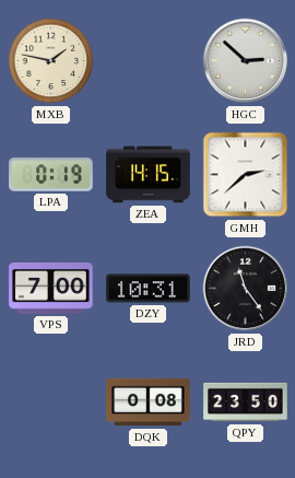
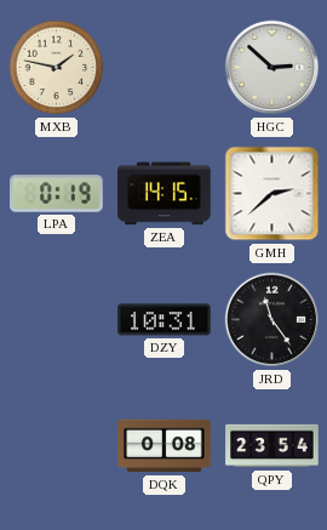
VPS: 7:00 -> none (51, 288)
QPY: 23:50 -> 23:54 (272, 446)
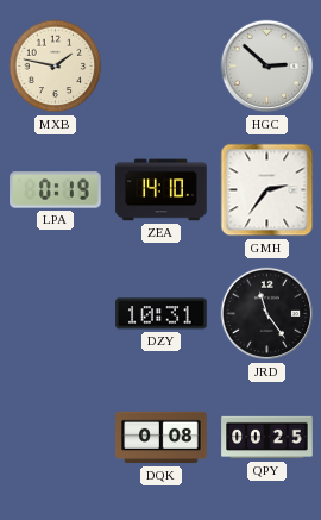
ZEA: 14:15 -> 14:10 (162, 190)
GMH: 2:38 -> 2:36 (267, 190)
QPY: 23:54 -> 00:25 (267, 438)
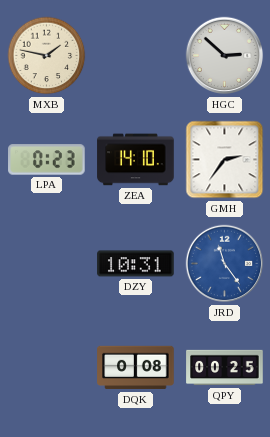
LPA: 0:19 -> 0:23 (47, 160)
JRD dial: black -> blue (225, 264)
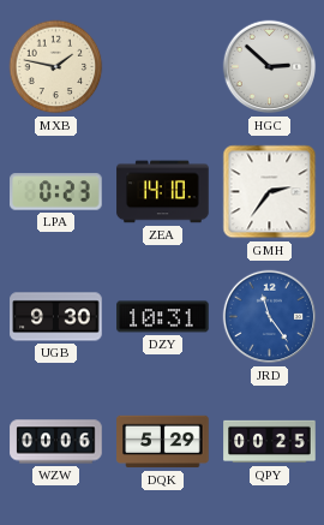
UGB: none -> 9:30 (56, 317)
WZW: none -> 00:06 (56, 442)
DQK: 0:08 -> 5:29 (163, 442)
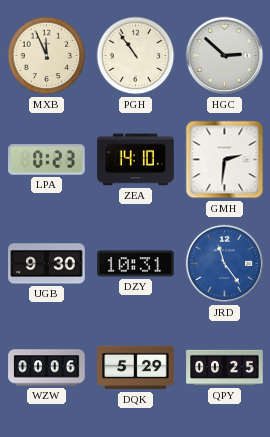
MXB: 1:47 -> 11:56 (47, 56)
PGH: none -> 10:54 (136, 56)
GMH: 2:36 -> 2:31 (225, 160)
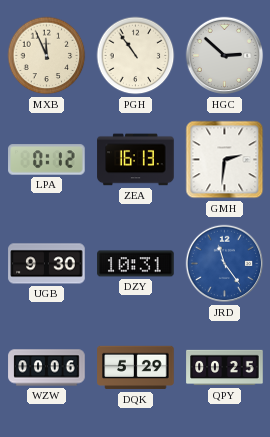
LPA: 0:23 -> 0:12 (47, 160)
ZEA: 14:10 -> 16:13 (136, 160)
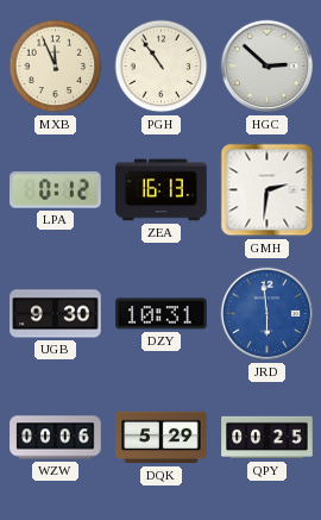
JRD: 11:24 -> 5:59 (267, 314)
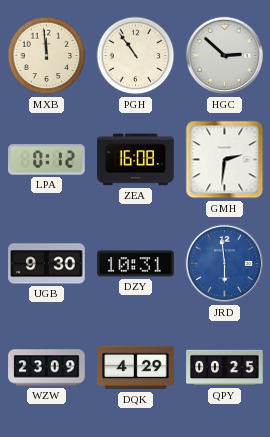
MXB: 11:56 -> 11:59 (47, 56)
ZEA: 16:13 -> 16:08 (136, 160)
WZW: 00:06 -> 23:09 (47, 368)
DQK: 5:29 -> 4:29 (136, 368)
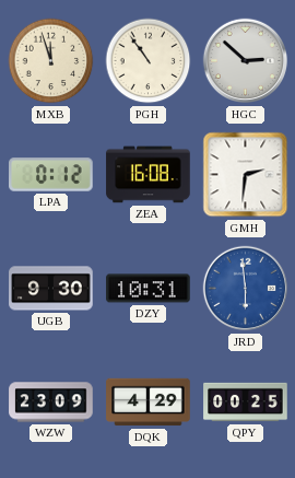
MXB: 11:59 -> 11:57 (51, 61)
